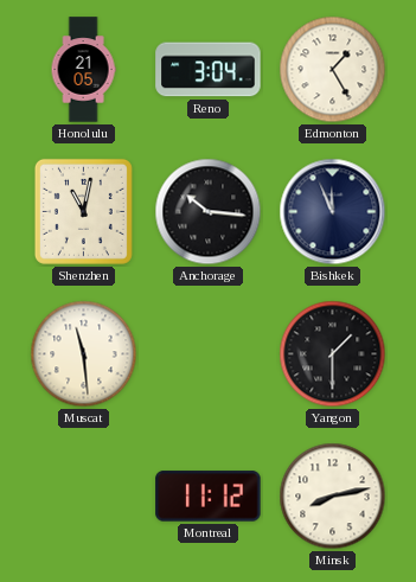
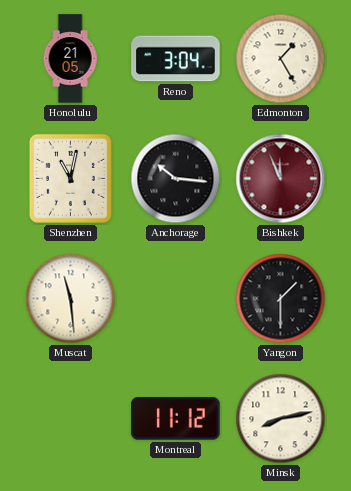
Bishkek dial: navy -> burgundy (281, 179)
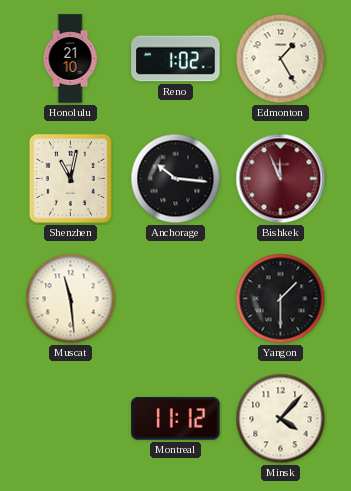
Honolulu: 21:05 -> 21:10 (70, 59)
Reno: 3:04 -> 1:02 (176, 59)
Minsk: 8:13 -> 4:07 (281, 419)
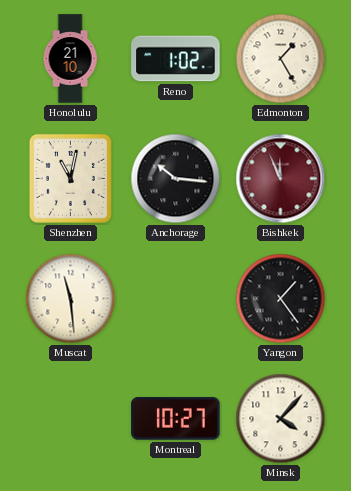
Yangon: 1:30 -> 1:24 (281, 299)
Montreal: 11:12 -> 10:27 (176, 419)
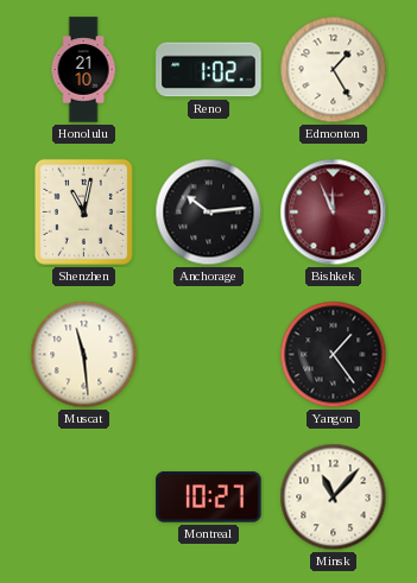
Anchorage: 10:16 -> 10:14 (209, 213)
Minsk: 4:07 -> 11:07 (334, 498)
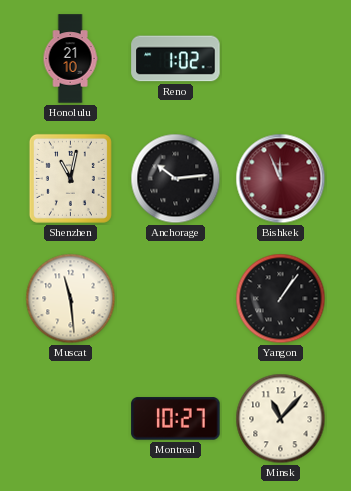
Edmonton: 1:25 -> none (334, 70)
Yangon: 1:24 -> 1:06 (281, 299)
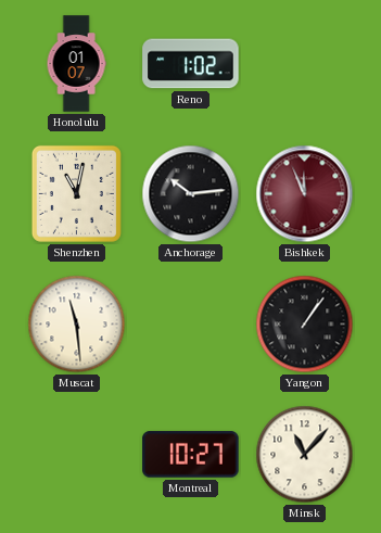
Honolulu: 21:10 -> 01:07 (76, 64)
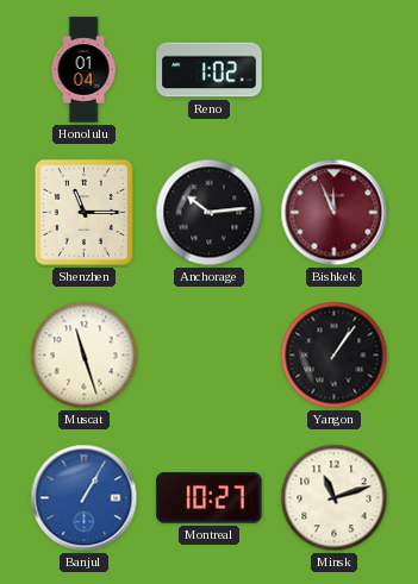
Honolulu: 01:07 -> 01:04 (83, 70)
Shenzhen: 11:02 -> 11:15 (83, 212)
Muscat: 11:29 -> 11:27 (85, 356)
Banjul: none -> 1:05 (85, 498)
Minsk: 11:07 -> 11:12 (335, 498)
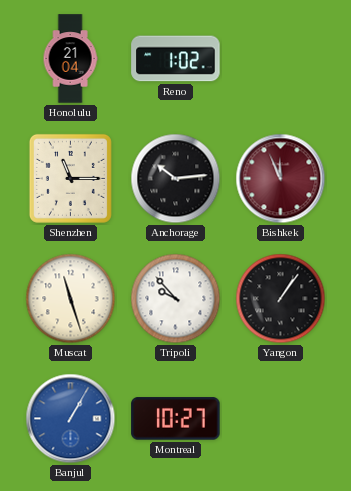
Honolulu: 01:04 -> 21:04 (70, 59)
Tripoli: none -> 9:53 (176, 299)
Minsk: 11:12 -> none (335, 498)
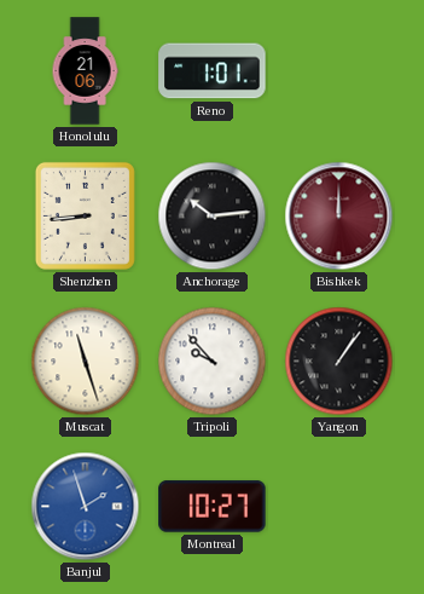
Honolulu: 21:04 -> 21:06 (85, 71)
Reno: 1:02 -> 1:01 (213, 71)
Shenzhen: 11:15 -> 8:44 (85, 215)
Bishkek: 11:56 -> 12:00 (339, 217)
Banjul: 1:05 -> 1:57 (86, 507)
